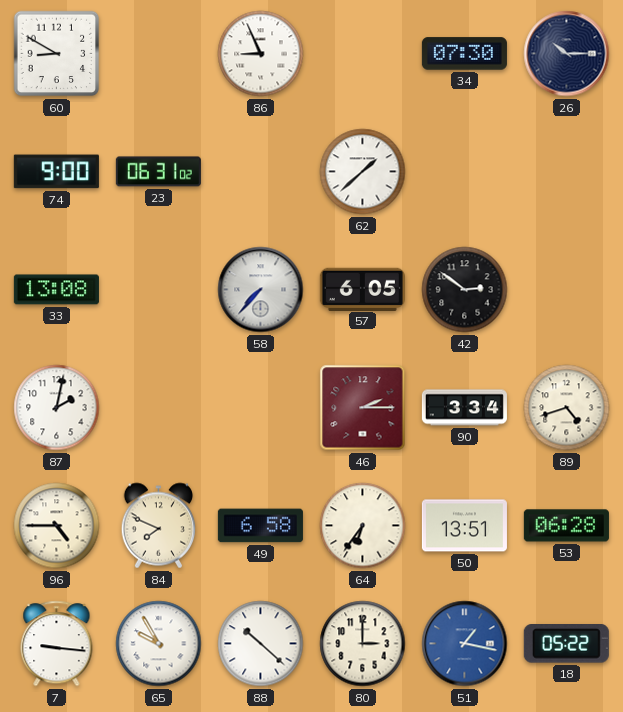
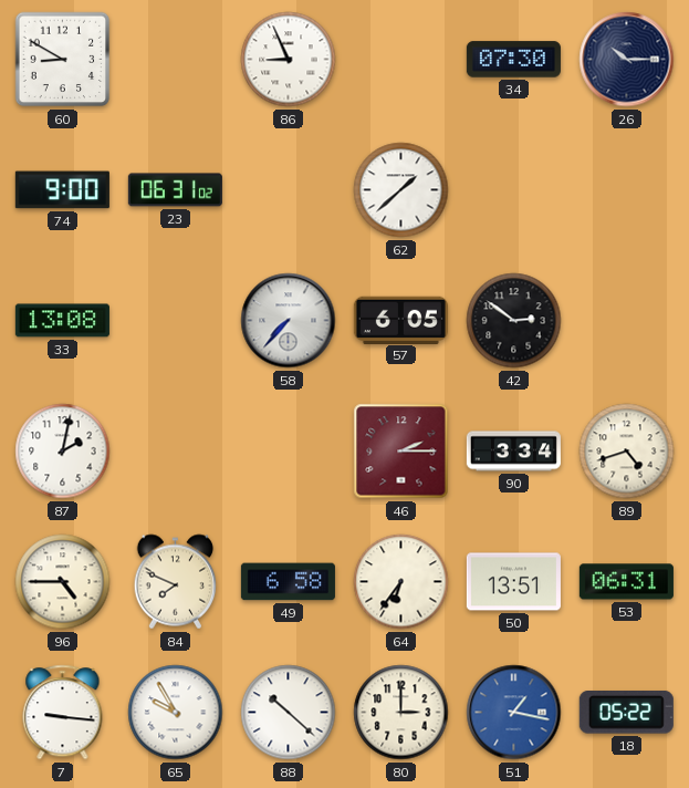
53: 06:28 -> 06:31 (626, 582)
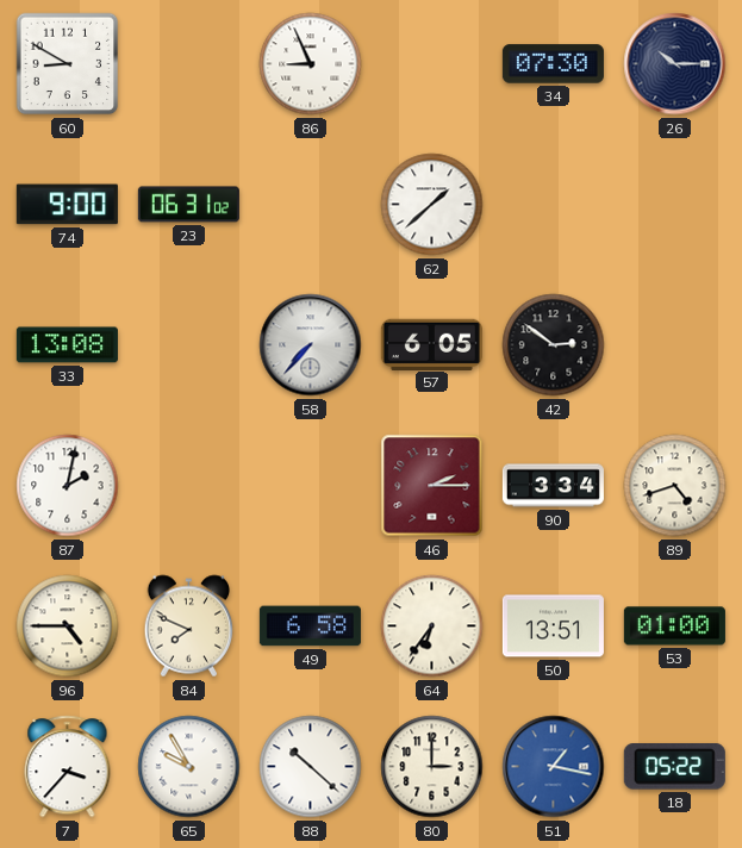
53: 06:31 -> 01:00 (674, 626)
7: 9:16 -> 3:37 (68, 767)
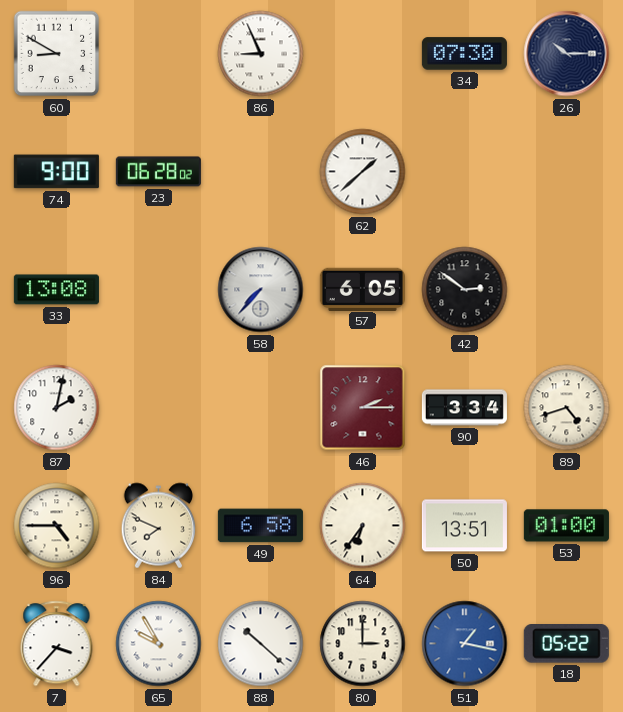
23: 06:31 -> 06:28 (158, 172)
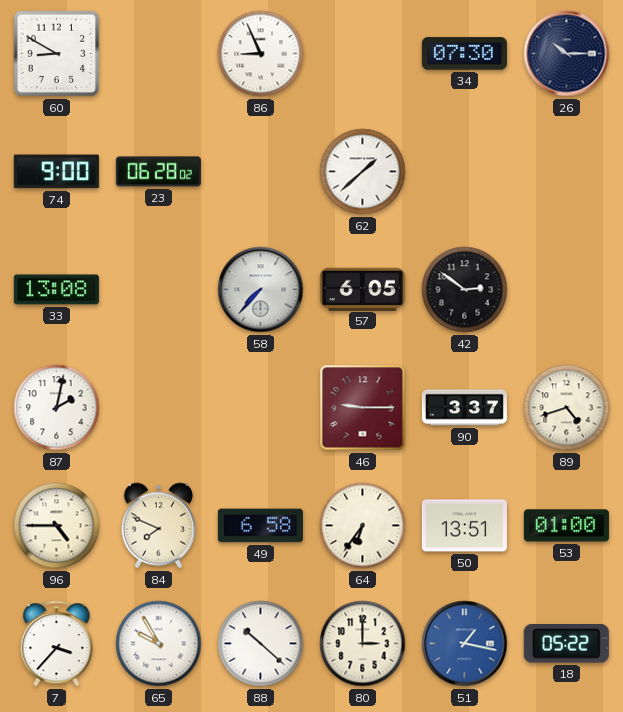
46: 2:15 -> 9:15 (363, 408)
90: 3:34 -> 3:37 (464, 408)
